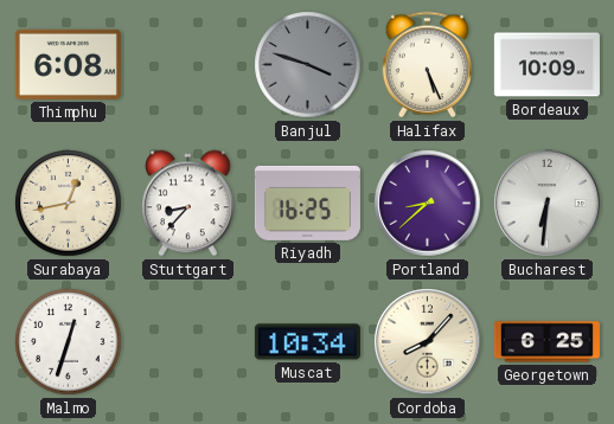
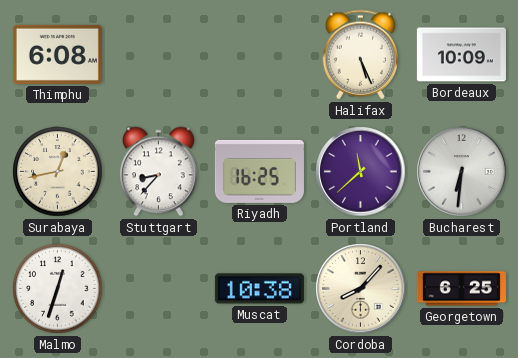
Banjul: 3:48 -> none (308, 65)
Portland: 8:38 -> 11:38 (361, 172)
Muscat: 10:34 -> 10:38 (259, 289)
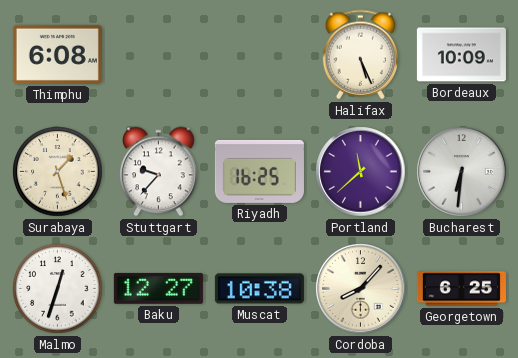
Surabaya: 12:43 -> 1:27 (58, 172)
Stuttgart: 8:37 -> 9:37 (159, 172)
Baku: none -> 12:27 (158, 288)
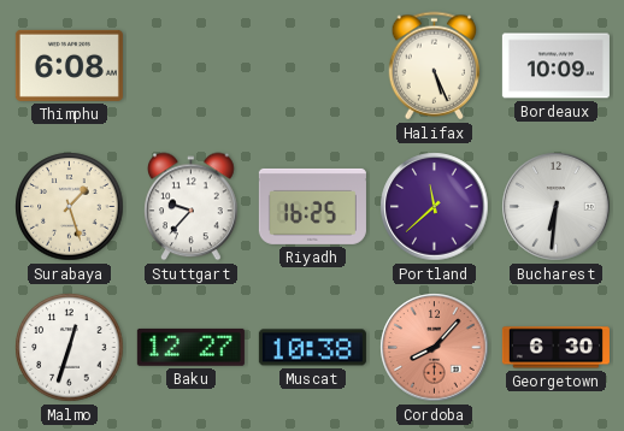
Cordoba dial: cream -> salmon (435, 348)
Georgetown: 6:25 -> 6:30 (555, 348)
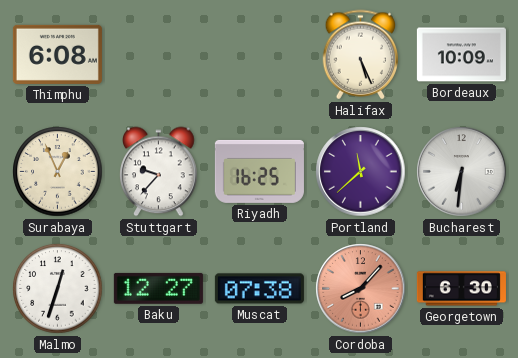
Surabaya: 1:27 -> 12:56 (58, 172)
Muscat: 10:38 -> 07:38 (259, 289)
